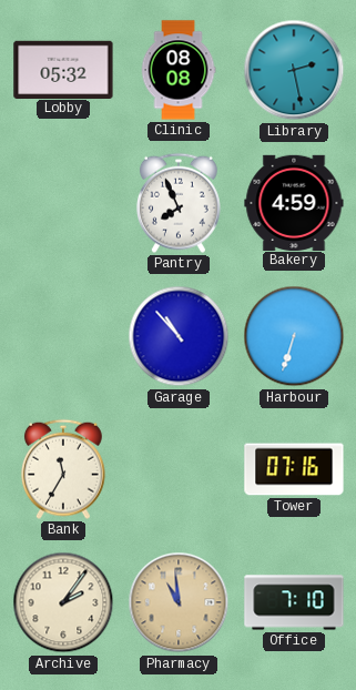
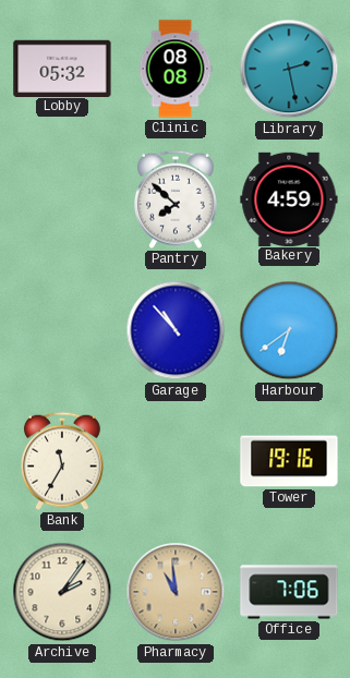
Pantry: 7:56 -> 7:52 (176, 199)
Harbour: 6:33 -> 6:39 (289, 330)
Tower: 07:16 -> 19:16 (289, 461)
Office: 7:10 -> 7:06 (289, 592)
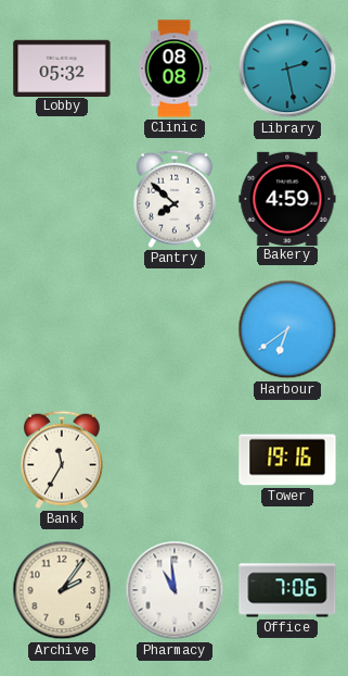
Garage: 10:53 -> none (176, 330)
Pharmacy dial: champagne -> white (175, 590)
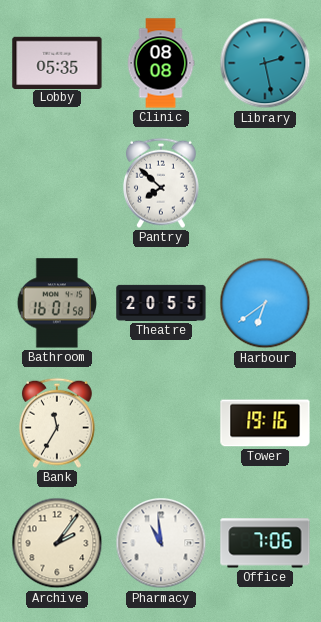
Lobby: 05:32 -> 05:35 (57, 62)
Bakery: 4:59 -> none (287, 198)
Bathroom: none -> 16:01 (57, 303)
Theatre: none -> 20:55 (161, 303)
